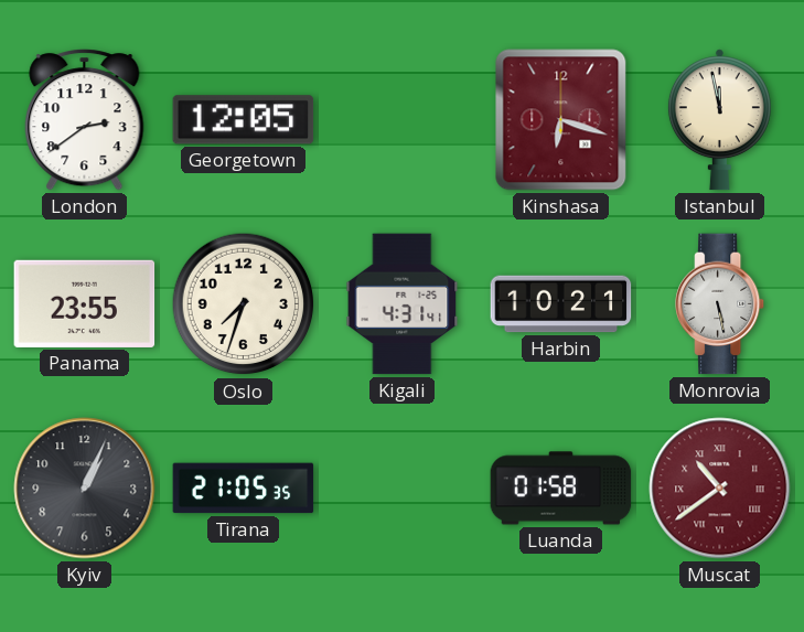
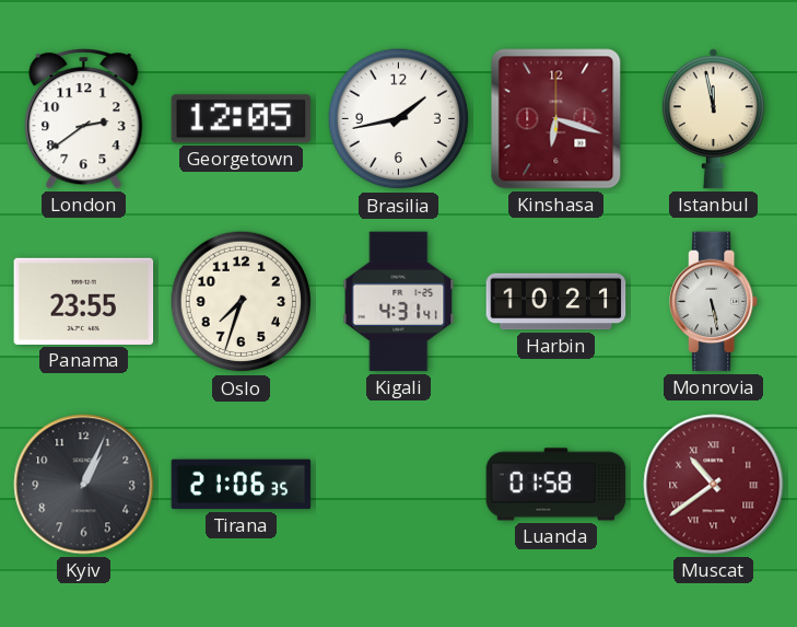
Brasilia: none -> 1:43 (399, 119)
Tirana: 21:05 -> 21:06 (242, 485)
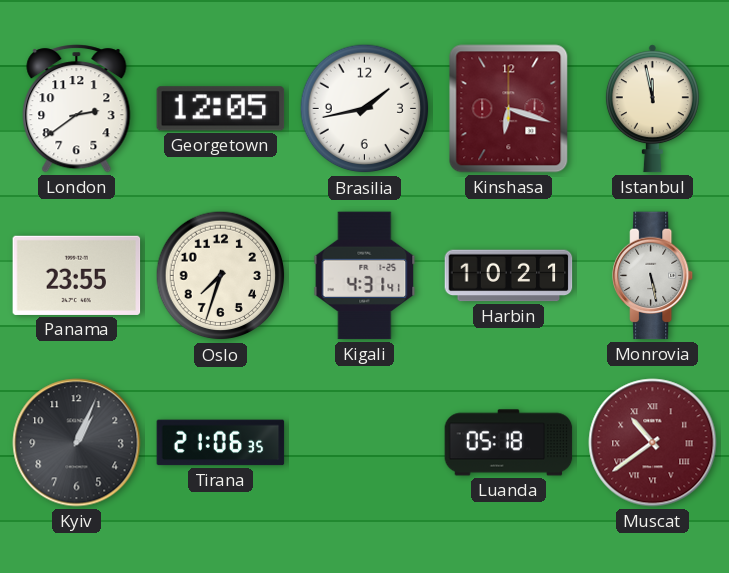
Luanda: 01:58 -> 05:18 (509, 443)
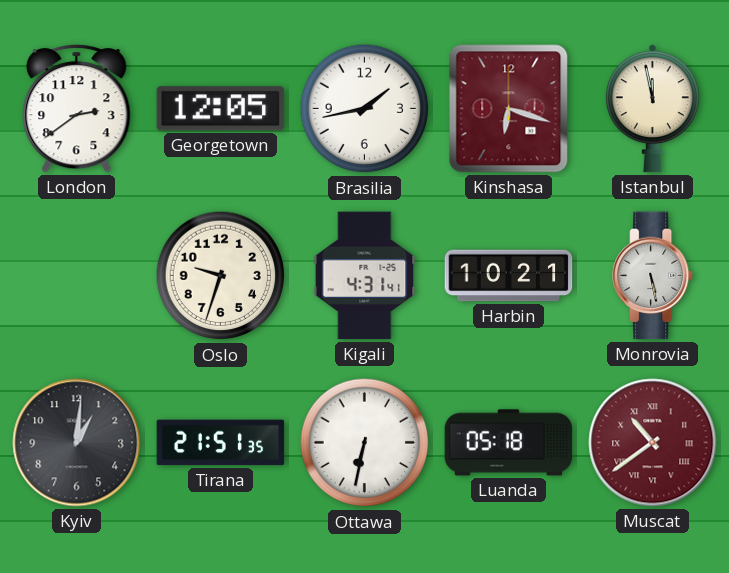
Panama: 23:55 -> none (77, 275)
Oslo: 7:33 -> 9:33 (221, 276)
Kyiv: 1:04 -> 1:01 (77, 443)
Tirana: 21:06 -> 21:51 (221, 443)
Ottawa: none -> 6:32 (365, 443)
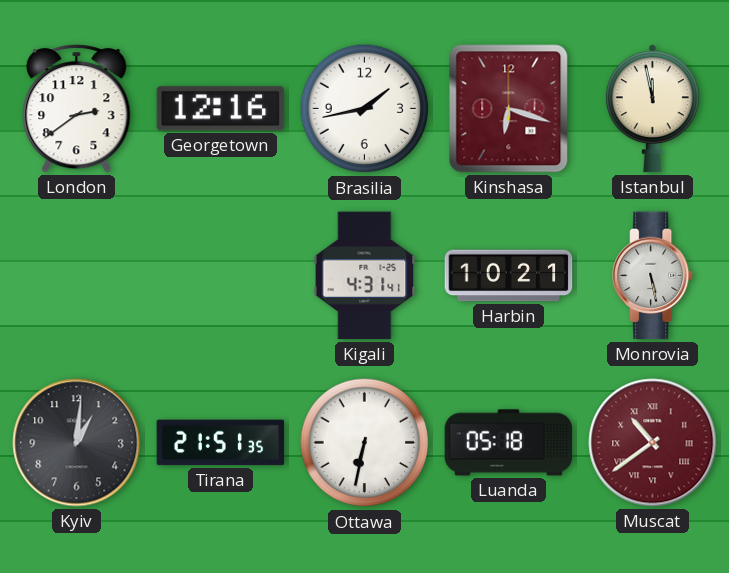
Georgetown: 12:05 -> 12:16 (221, 109)
Oslo: 9:33 -> none (221, 276)
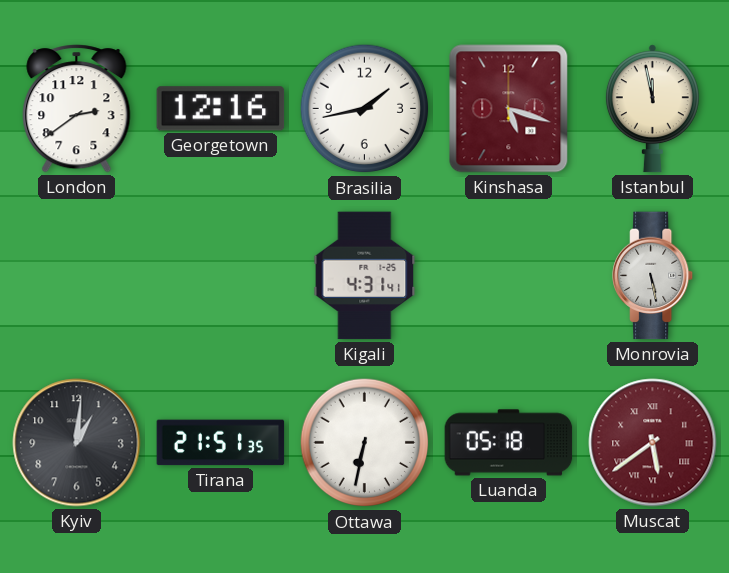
Kinshasa: 6:18 -> 5:18 (509, 109)
Harbin: 10:21 -> none (509, 276)
Muscat: 10:39 -> 5:39 (653, 443)
